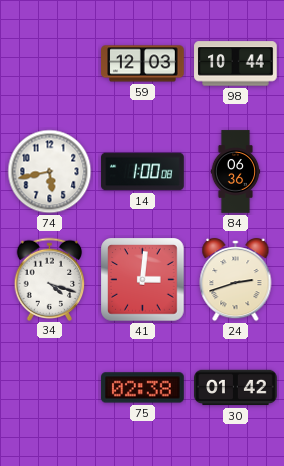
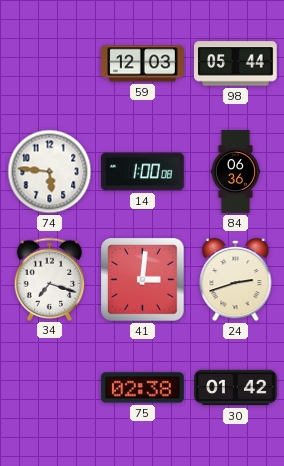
98: 10:44 -> 05:44 (236, 64)
74: 5:43 -> 5:46 (50, 172)
34: 4:18 -> 7:18 (50, 279)
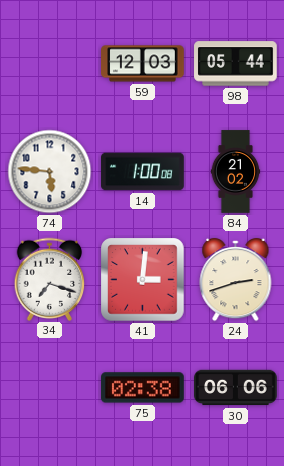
84: 06:36 -> 21:02 (236, 172)
30: 01:42 -> 06:06 (236, 388)
